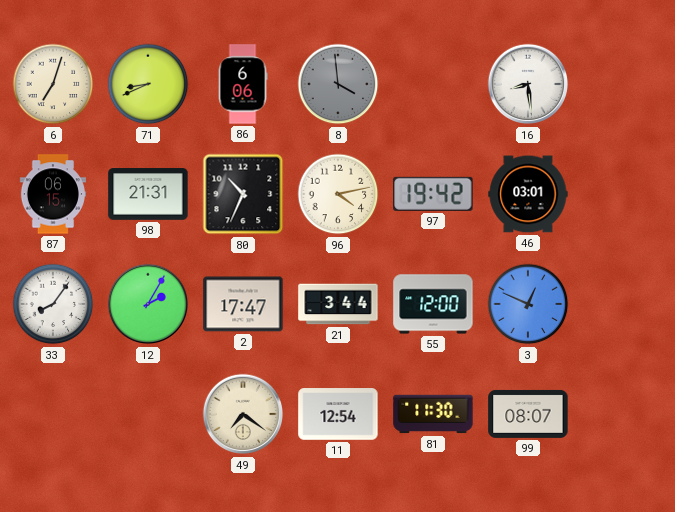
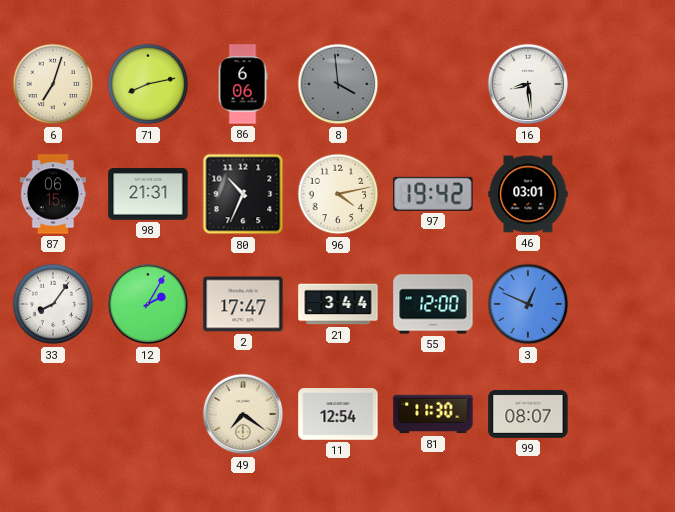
71: 8:41 -> 8:13 (148, 84)
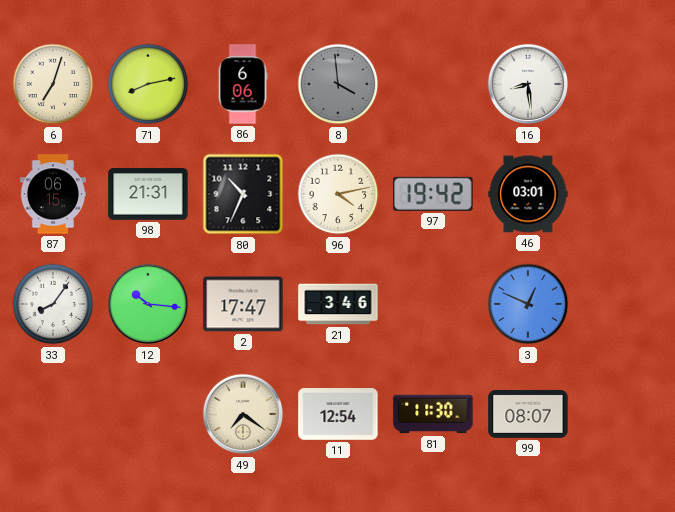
12: 2:05 -> 10:16 (148, 304)
21: 3:44 -> 3:46 (338, 304)
55: 12:00 -> none (433, 304)
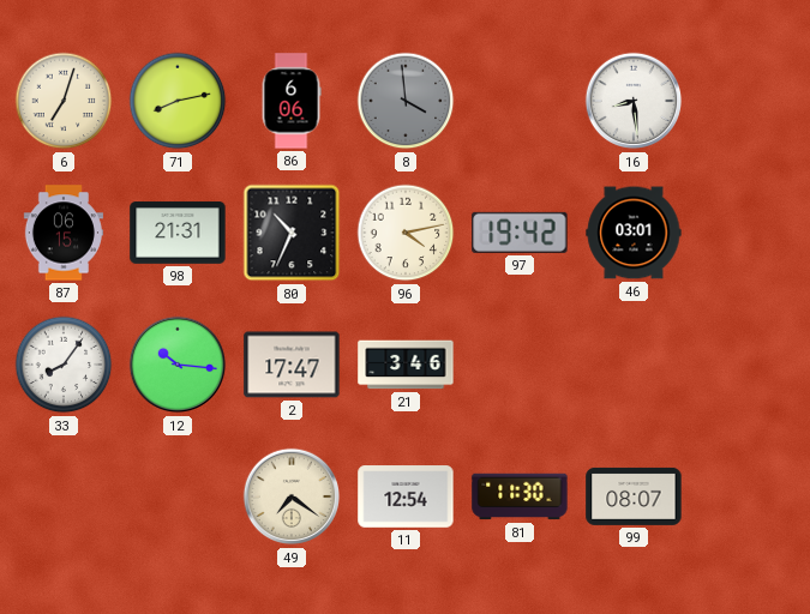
3: 12:49 -> none (528, 304)
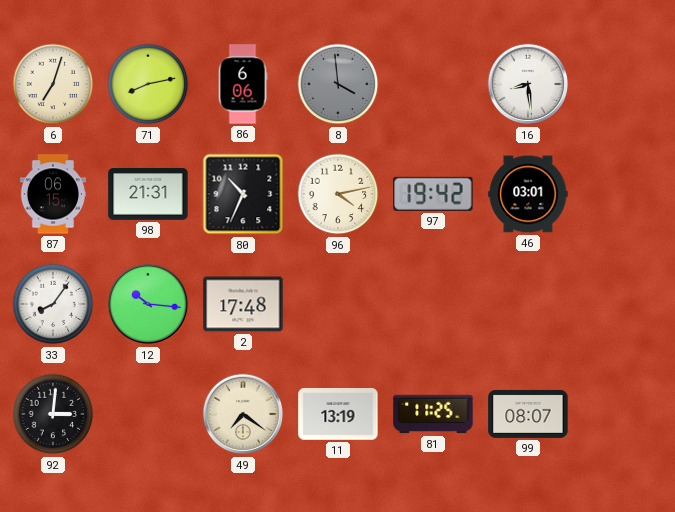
2: 17:47 -> 17:48 (243, 304)
21: 3:46 -> none (406, 365)
92: none -> 3:01 (53, 414)
11: 12:54 -> 13:19 (338, 414)
81: 11:30 -> 11:25 (433, 414)
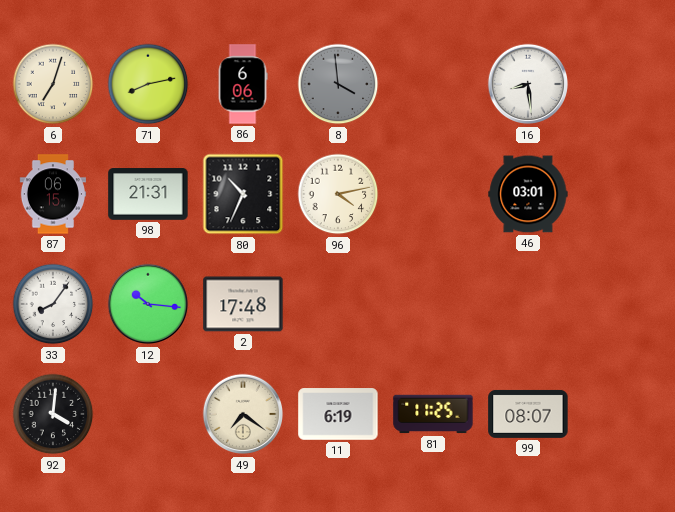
97: 19:42 -> none (433, 194)
92: 3:01 -> 4:01 (53, 414)
11: 13:19 -> 6:19 (338, 414)
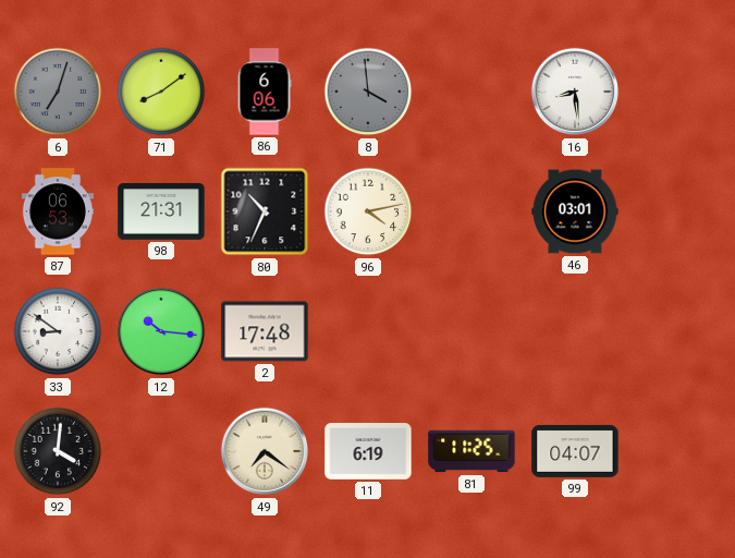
6 dial: cream -> grey (58, 92)
71: 8:13 -> 8:09 (161, 92)
87: 06:15 -> 06:53 (57, 211)
33: 8:06 -> 8:51 (58, 331)
99: 08:07 -> 04:07 (575, 451)
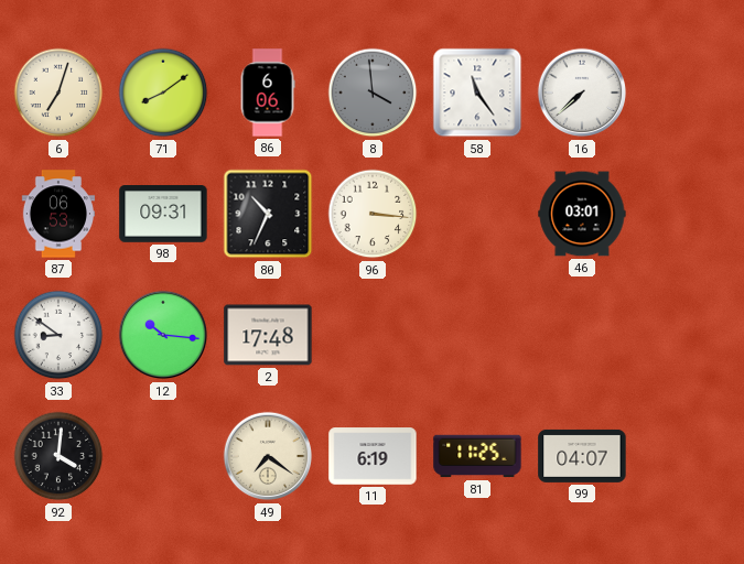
6 dial: grey -> cream (58, 93)
58: none -> 11:24 (477, 93)
16: 8:29 -> 7:38 (582, 93)
98: 21:31 -> 09:31 (163, 214)
96: 4:13 -> 3:16 (373, 214)
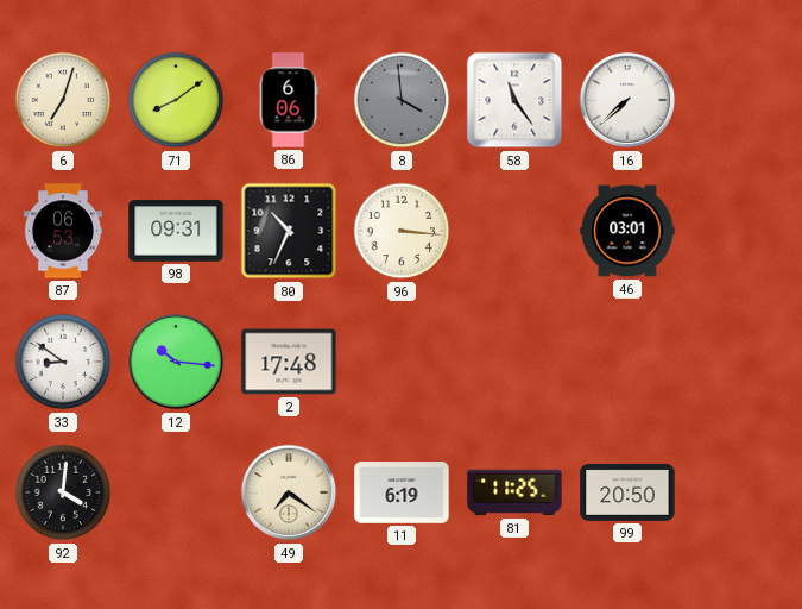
99: 04:07 -> 20:50 (627, 492)
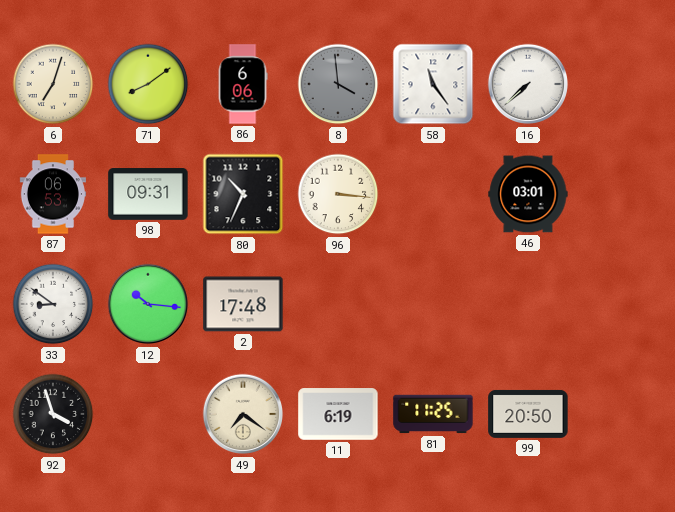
92: 4:01 -> 3:57 (53, 414)
